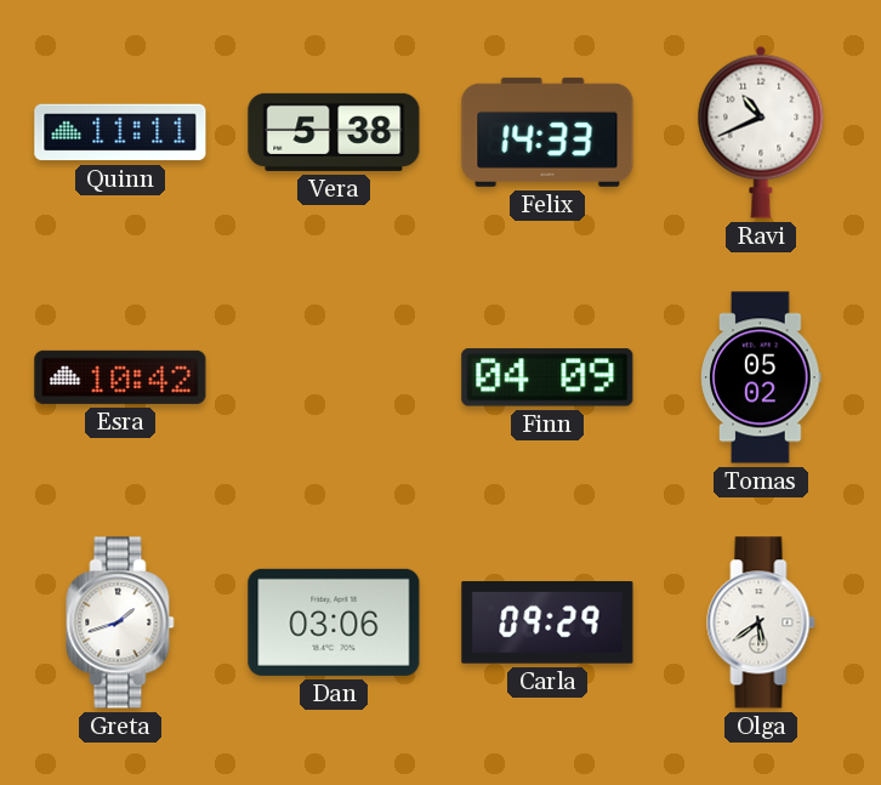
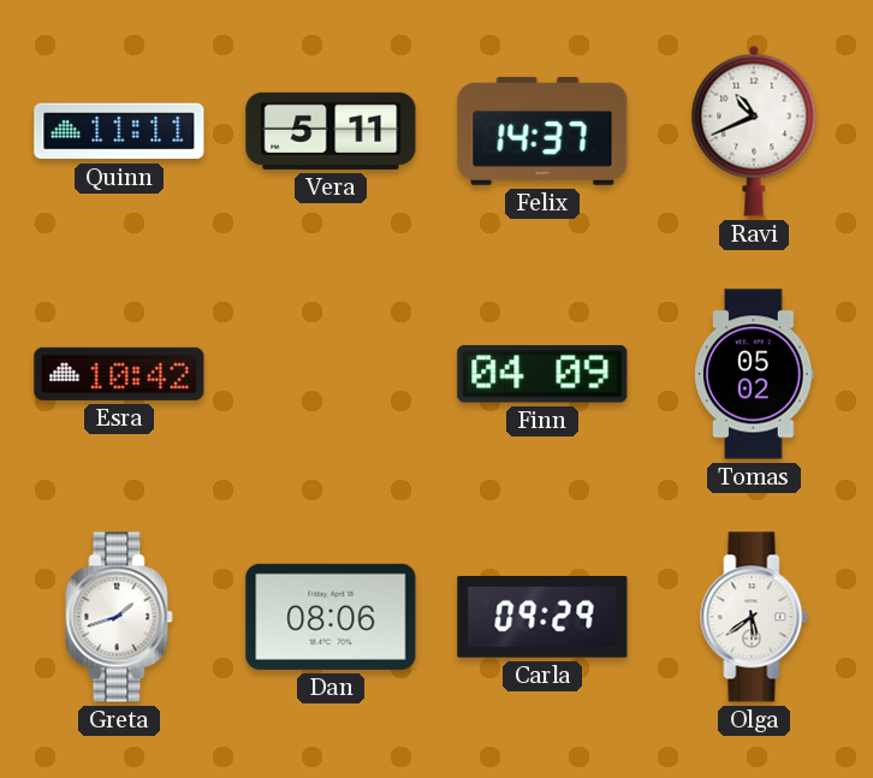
Vera: 5:38 -> 5:11 (331, 131)
Felix: 14:33 -> 14:37 (542, 131)
Dan: 03:06 -> 08:06 (331, 617)
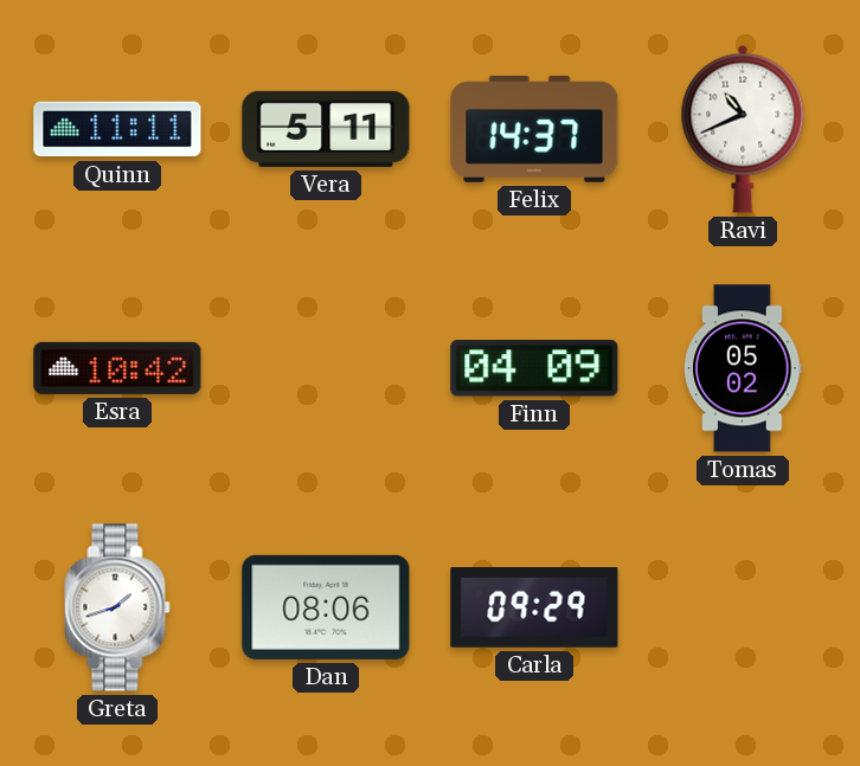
Olga: 5:39 -> none (754, 617)
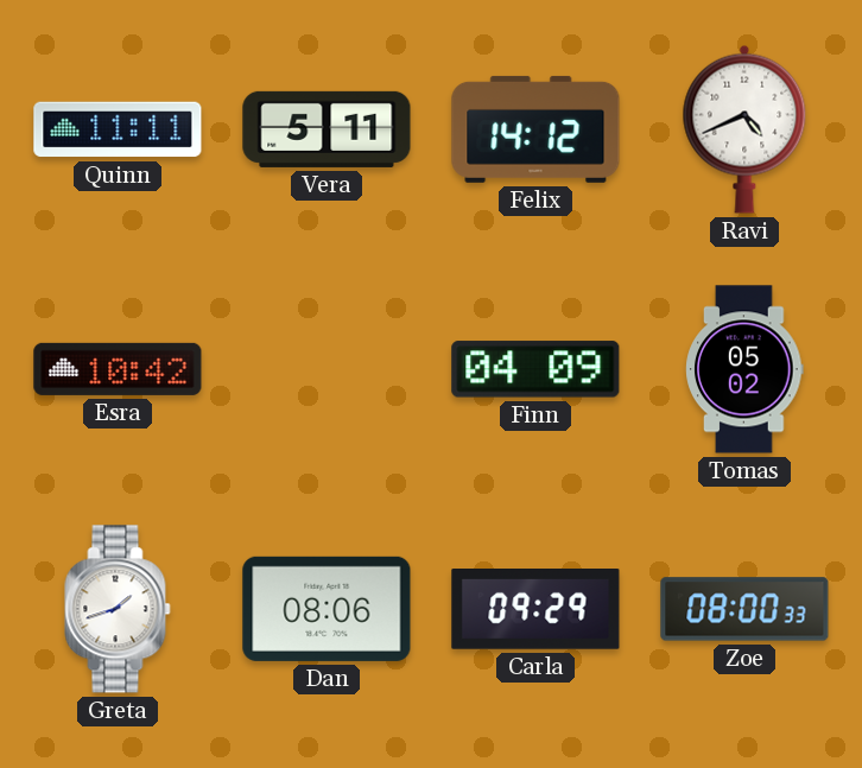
Felix: 14:37 -> 14:12 (535, 129)
Ravi: 10:41 -> 4:41 (744, 129)
Zoe: none -> 08:00 (744, 609)
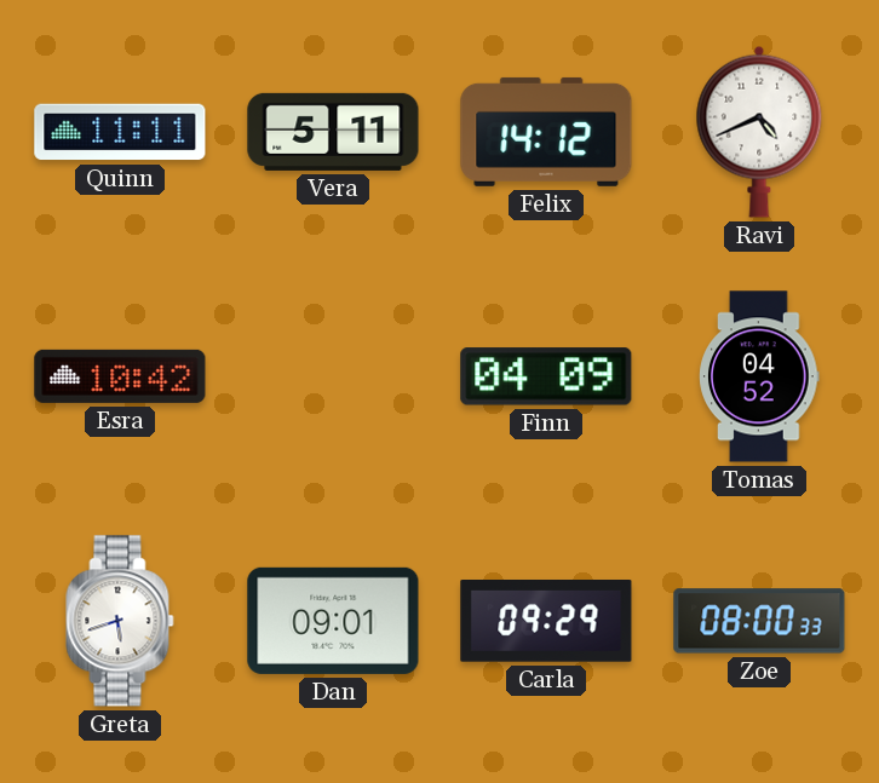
Tomas: 05:02 -> 04:52 (759, 376)
Greta: 1:42 -> 5:42 (120, 621)
Dan: 08:06 -> 09:01 (333, 621)
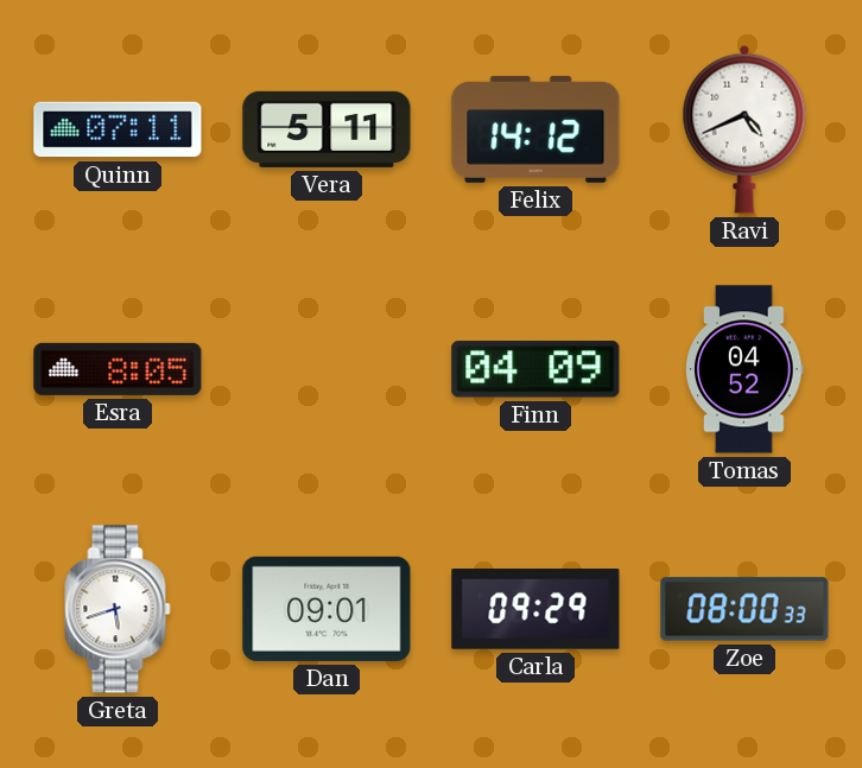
Quinn: 11:11 -> 07:11 (118, 129)
Esra: 10:42 -> 8:05 (118, 369)
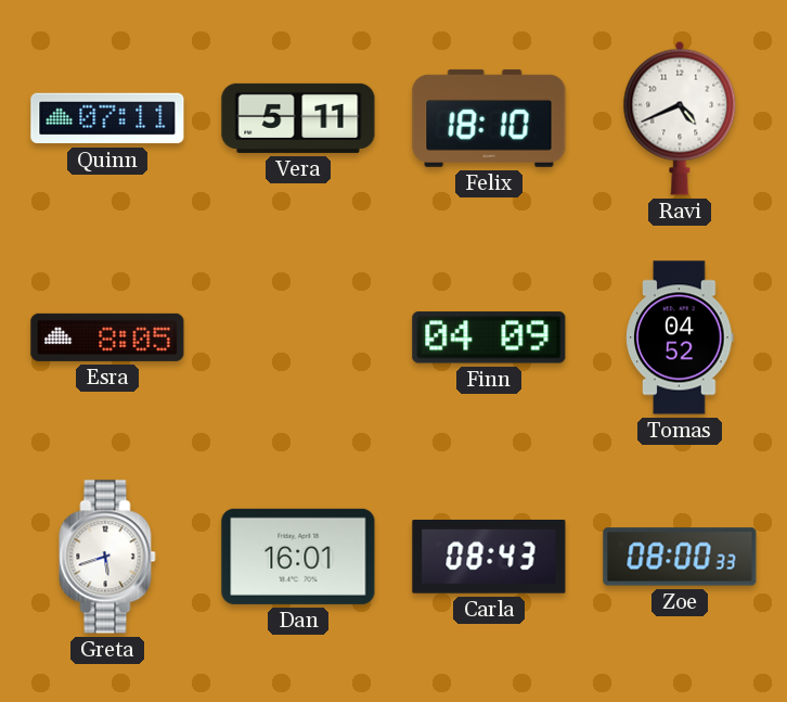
Felix: 14:12 -> 18:10 (489, 118)
Dan: 09:01 -> 16:01 (298, 557)
Carla: 09:29 -> 08:43 (489, 558)
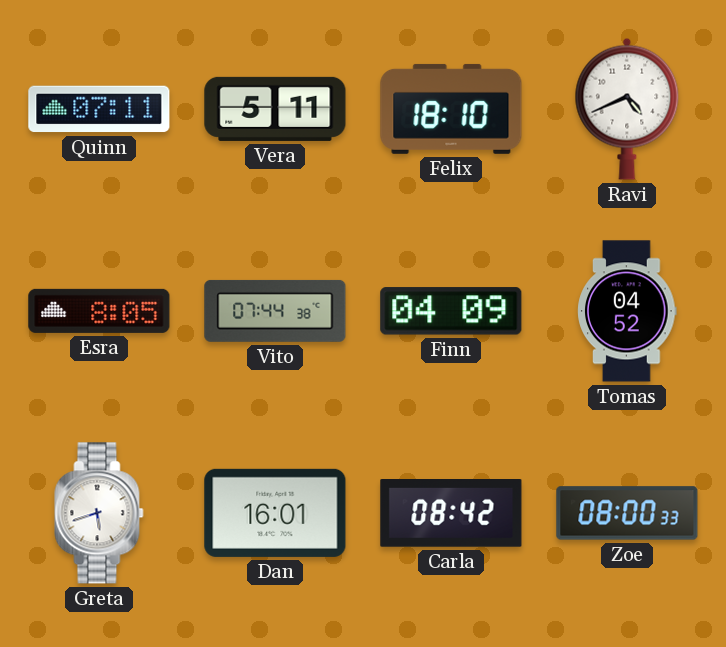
Vito: none -> 07:44 (275, 311)
Carla: 08:43 -> 08:42 (451, 514)
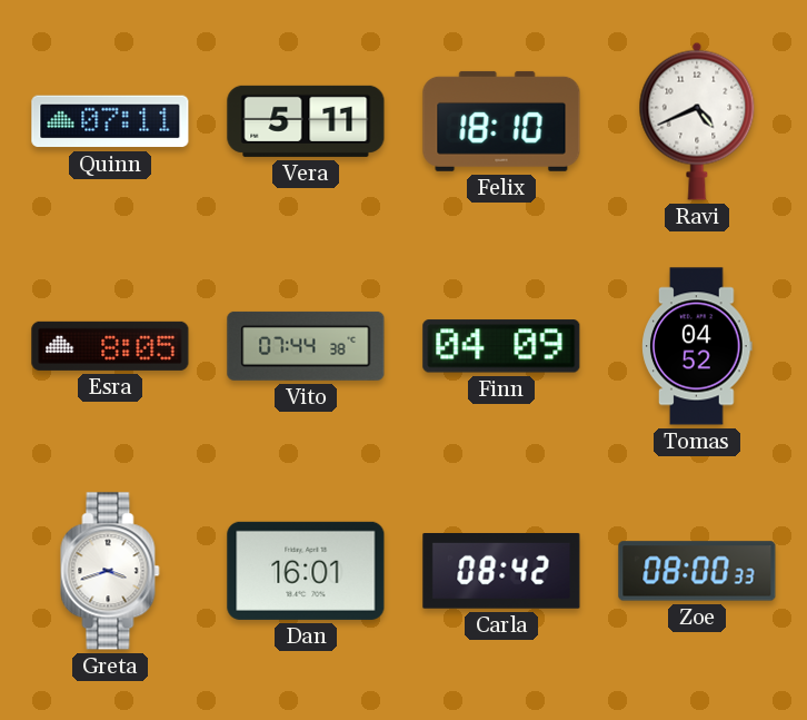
Greta: 5:42 -> 3:42 (110, 571)
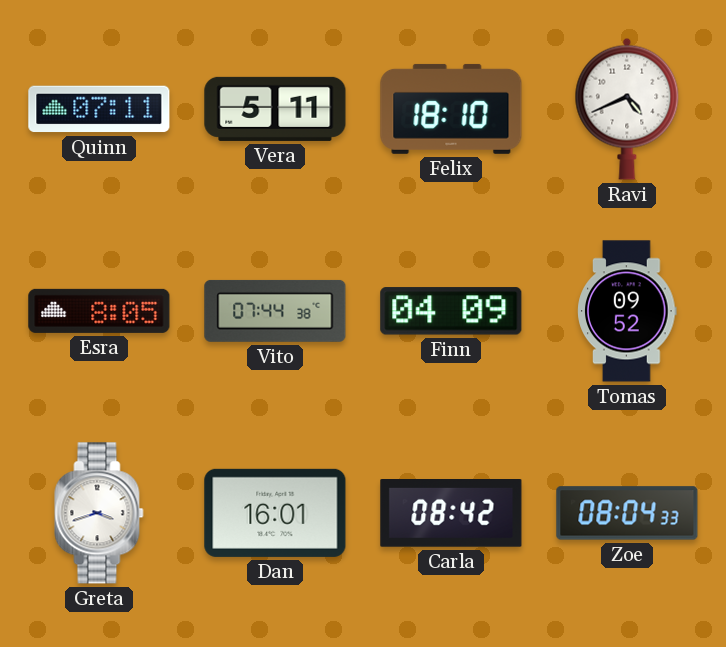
Tomas: 04:52 -> 09:52 (627, 311)
Zoe: 08:00 -> 08:04 (627, 513)
